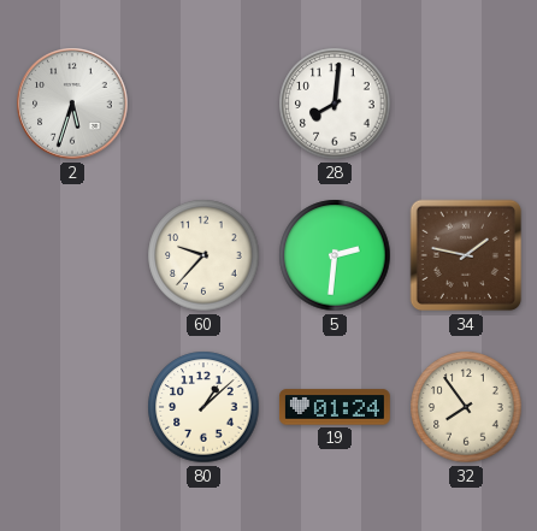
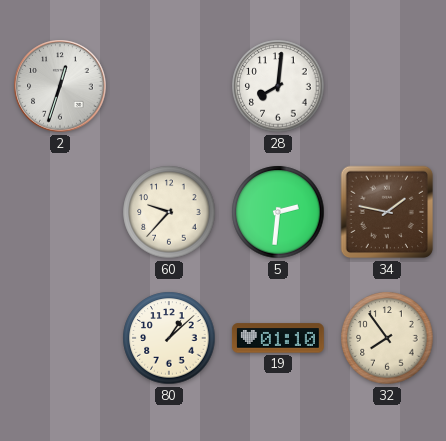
2: 5:33 -> 12:33 (60, 86)
19: 01:24 -> 01:10 (278, 338)
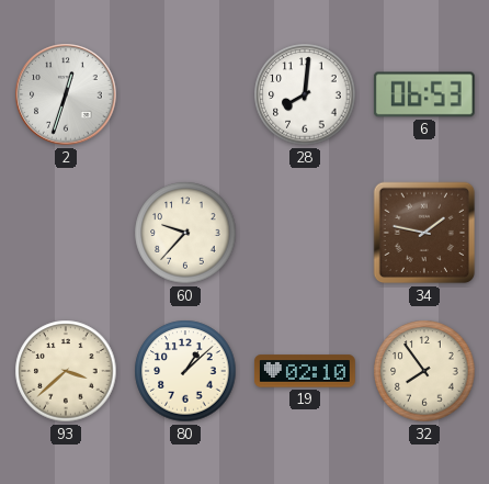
6: none -> 06:53 (424, 94)
5: 2:31 -> none (278, 212)
93: none -> 3:38 (66, 371)
19: 01:10 -> 02:10 (305, 371)
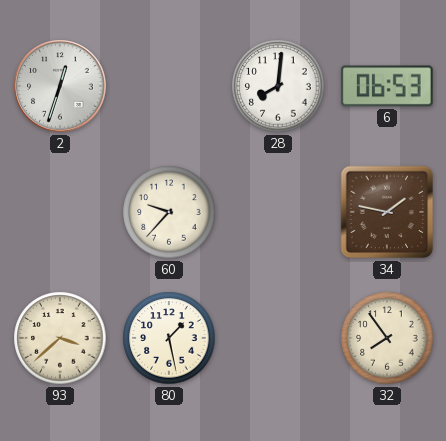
80: 1:08 -> 1:28 (169, 338)
19: 02:10 -> none (305, 371)
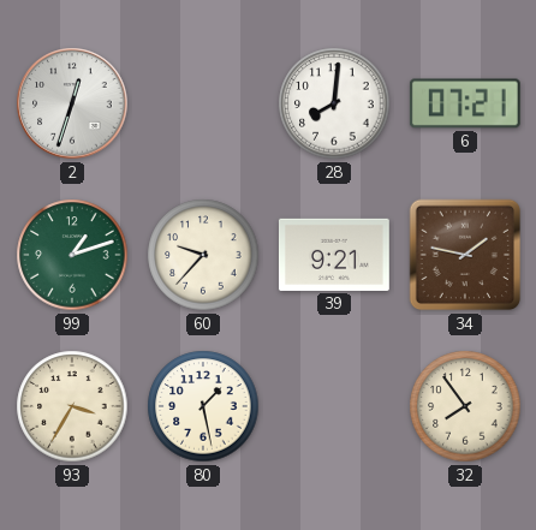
6: 06:53 -> 07:21 (465, 103)
99: none -> 1:12 (72, 255)
39: none -> 9:21 (334, 255)
93: 3:38 -> 3:35 (72, 406)
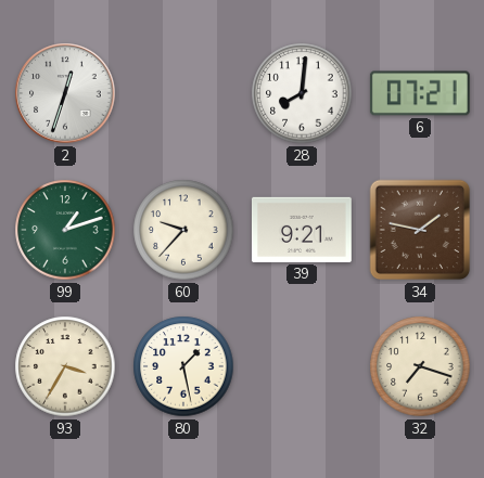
32: 7:54 -> 7:18 (420, 366)
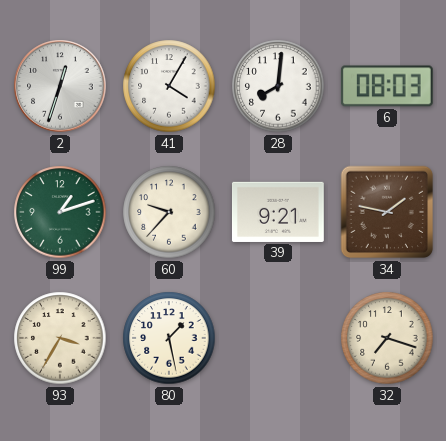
41: none -> 4:05 (169, 86)
6: 07:21 -> 08:03 (387, 86)
